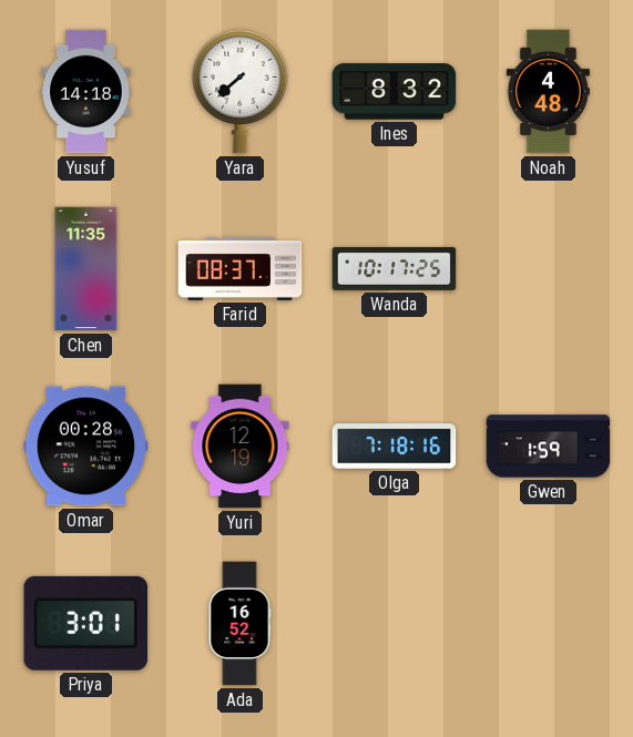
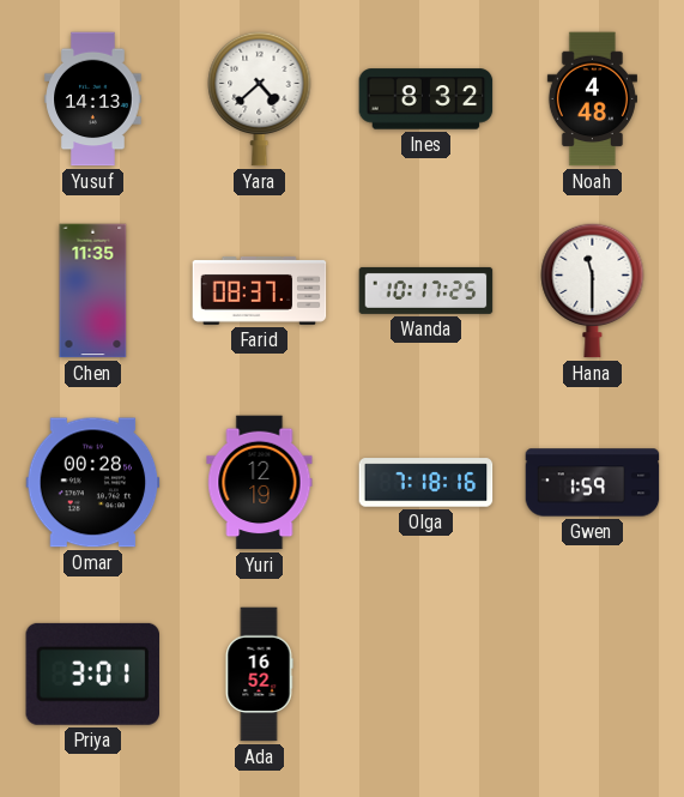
Yusuf: 14:18 -> 14:13 (93, 99)
Yara: 7:38 -> 4:38 (260, 98)
Hana: none -> 11:30 (593, 290)
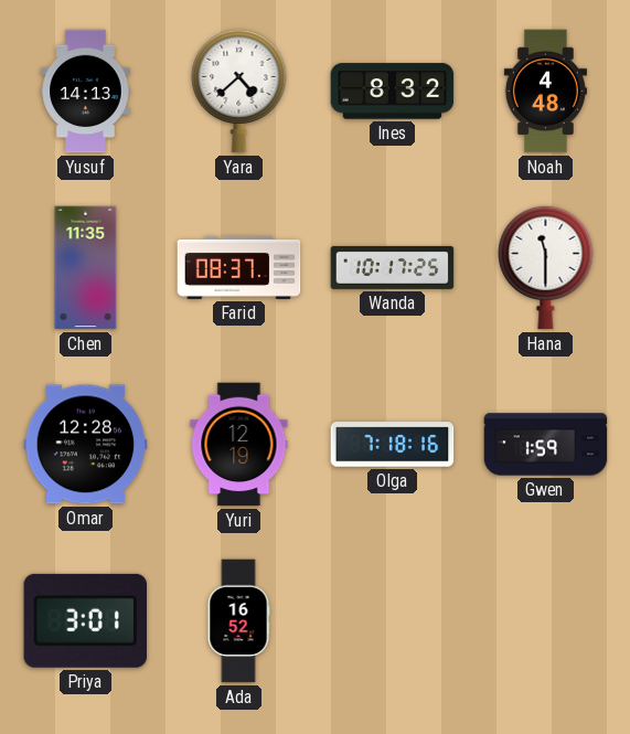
Omar: 00:28 -> 12:28 (86, 445)
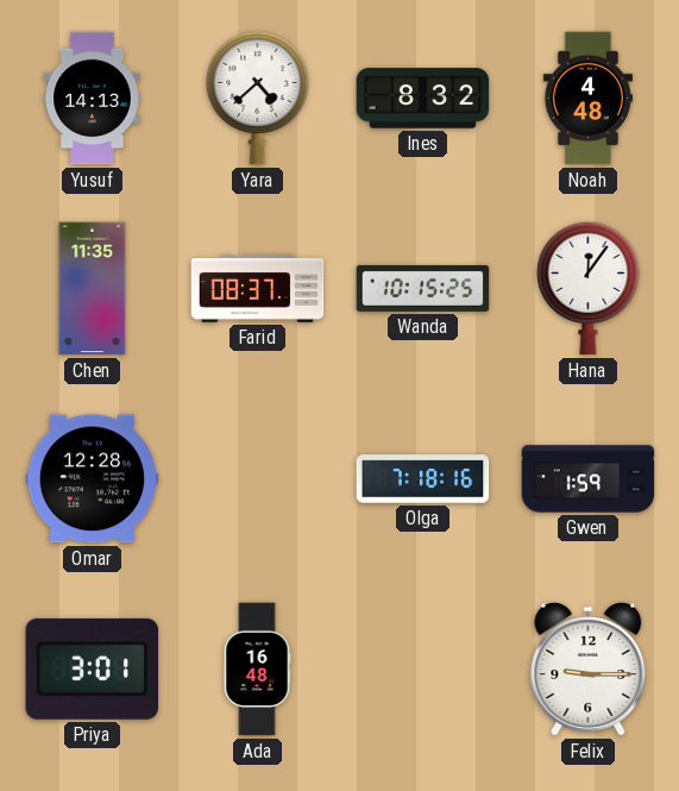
Wanda: 10:17 -> 10:15 (423, 288)
Hana: 11:30 -> 12:06 (589, 288)
Yuri: 12:19 -> none (239, 445)
Ada: 16:52 -> 16:48 (257, 670)
Felix: none -> 9:15 (589, 668)
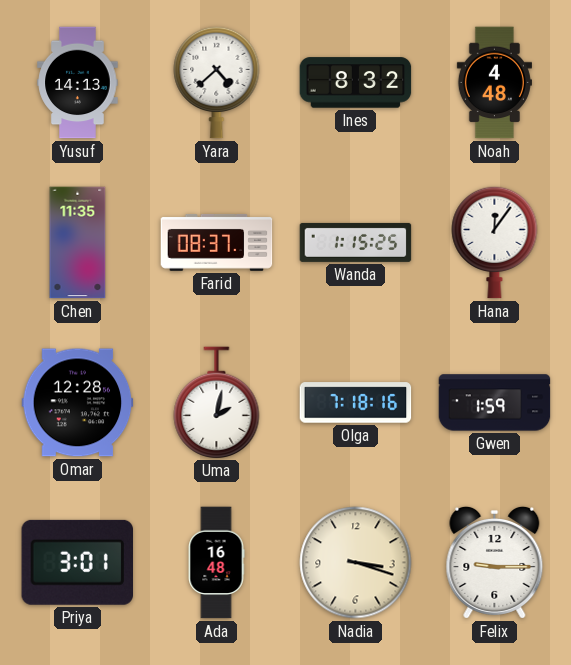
Wanda: 10:15 -> 1:15 (356, 242)
Uma: none -> 2:02 (217, 402)
Nadia: none -> 3:18 (356, 563)
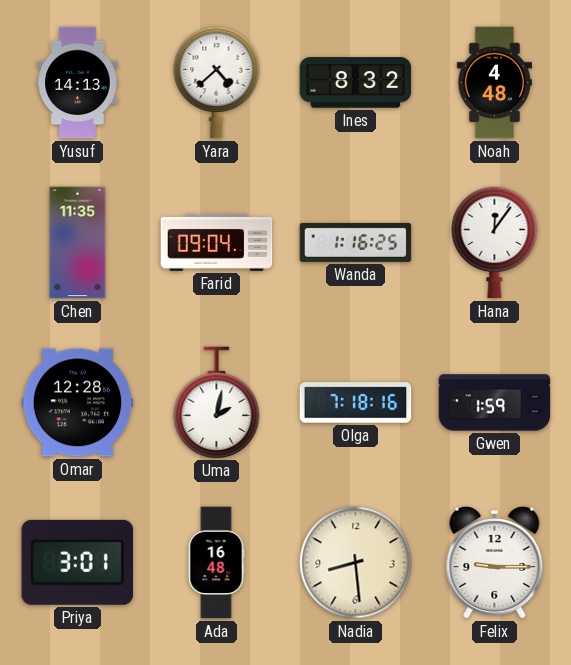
Farid: 08:37 -> 09:04 (217, 242)
Wanda: 1:15 -> 1:16 (356, 242)
Nadia: 3:18 -> 8:29 (356, 563)
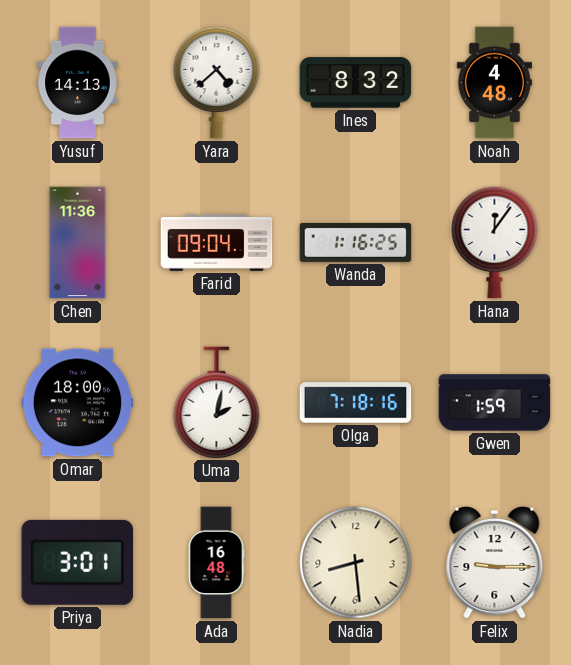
Chen: 11:35 -> 11:36 (78, 243)
Omar: 12:28 -> 18:00 (78, 403)
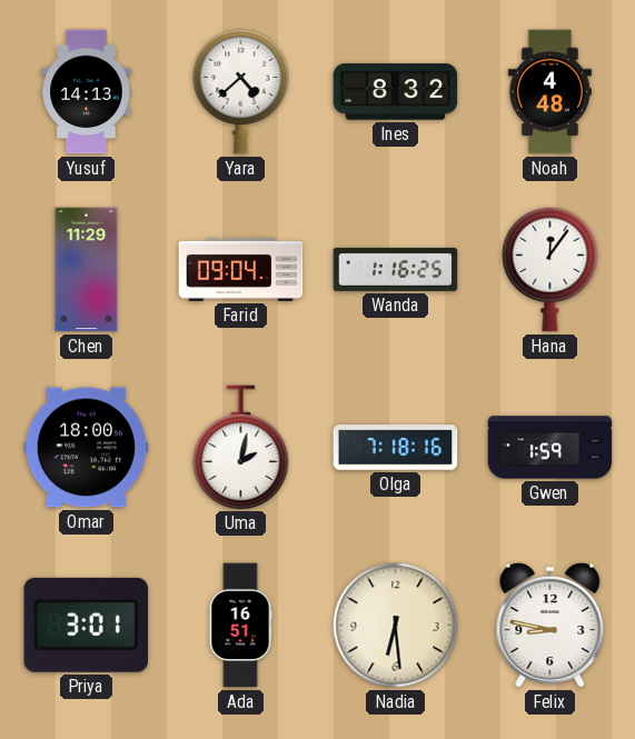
Chen: 11:36 -> 11:29 (87, 270)
Ada: 16:48 -> 16:51 (240, 626)
Nadia: 8:29 -> 6:29 (396, 626)
Felix: 9:15 -> 8:47 (550, 625)
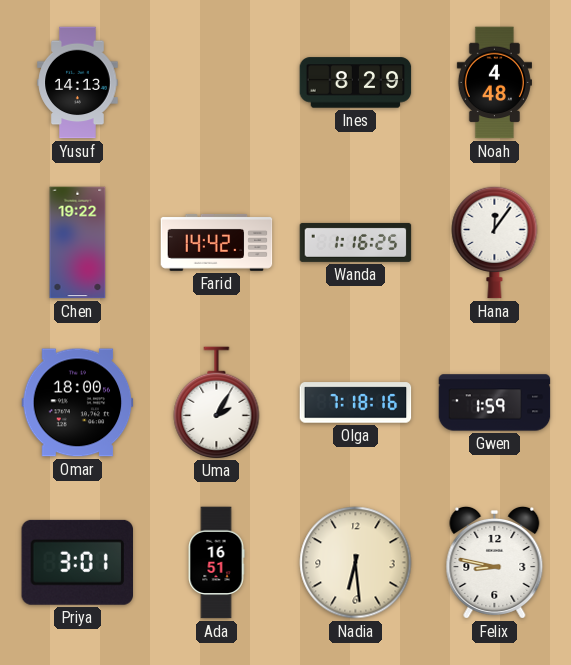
Yara: 4:38 -> none (241, 91)
Ines: 8:32 -> 8:29 (356, 83)
Chen: 11:29 -> 19:22 (78, 243)
Farid: 09:04 -> 14:42 (217, 242)
Uma: 2:02 -> 2:05 (217, 402)
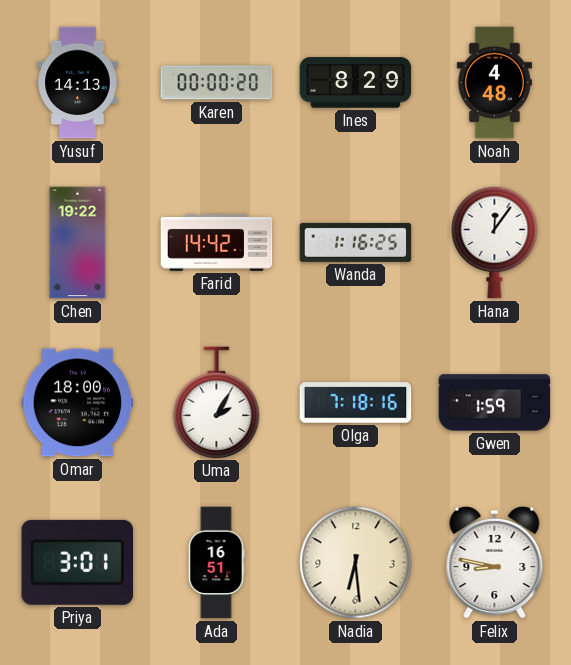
Karen: none -> 00:00 (217, 83)
